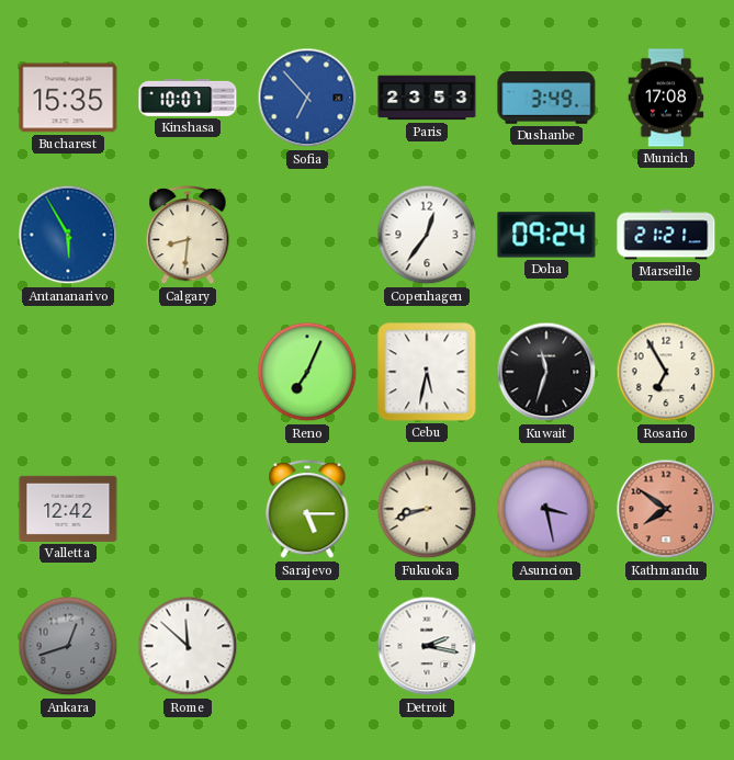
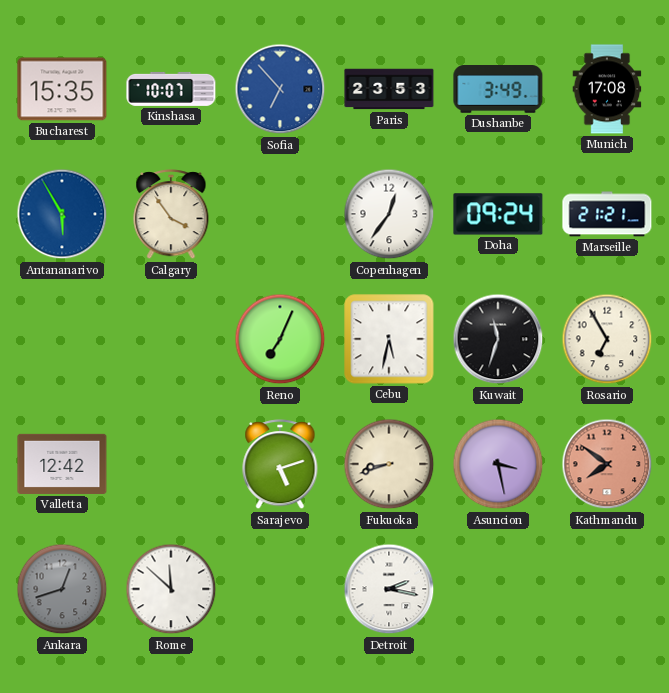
Calgary: 8:31 -> 3:54 (171, 215)
Sarajevo: 5:15 -> 5:12 (280, 465)
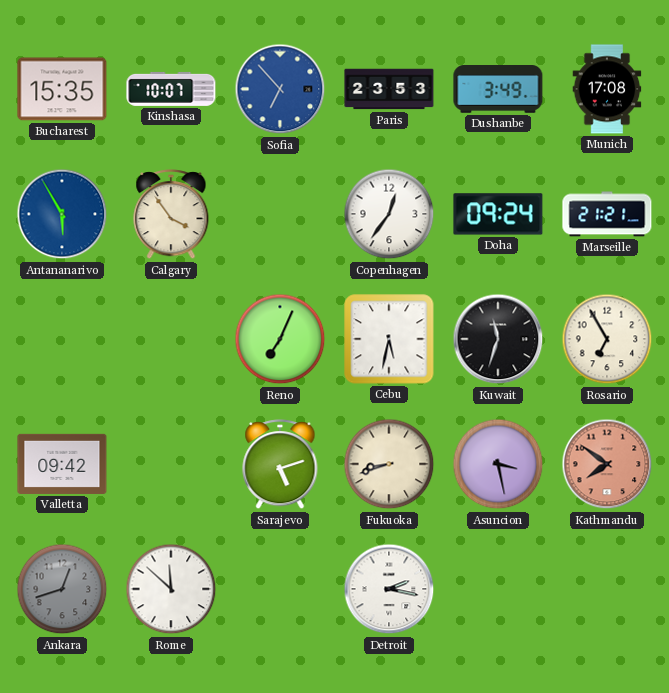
Valletta: 12:42 -> 09:42 (62, 464)
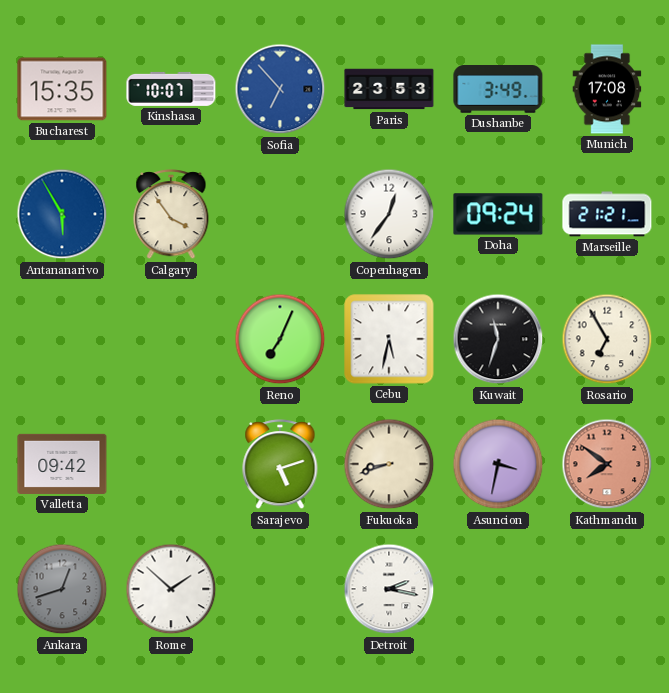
Asuncion: 3:28 -> 3:32 (498, 464)
Rome: 11:52 -> 1:52 (171, 589)
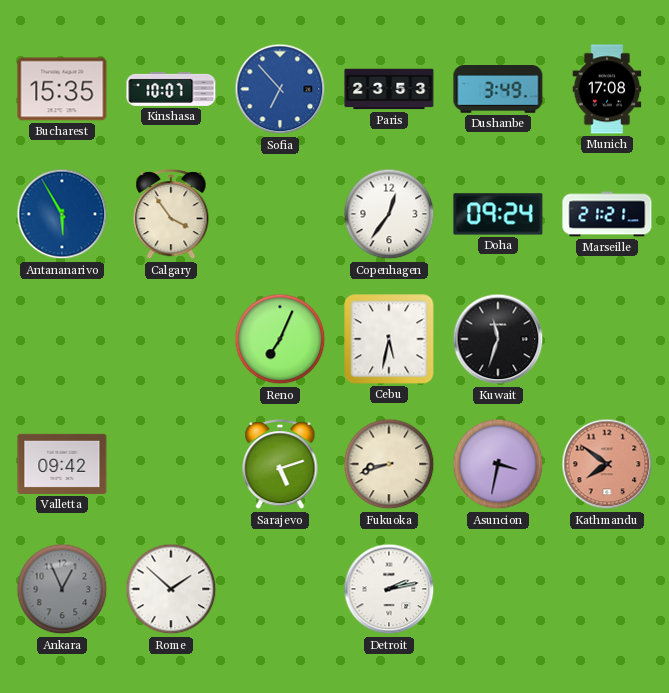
Rosario: 6:55 -> none (607, 339)
Ankara: 12:42 -> 12:56 (62, 589)
Detroit: 2:17 -> 2:13 (389, 589)
